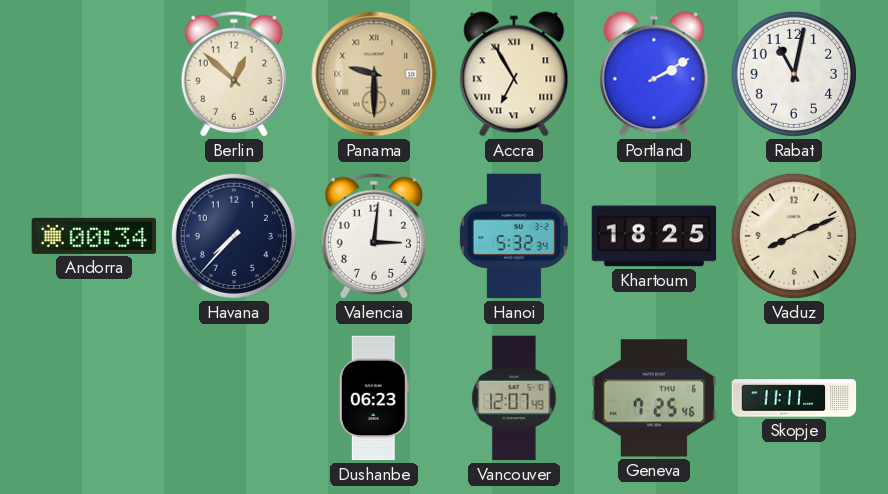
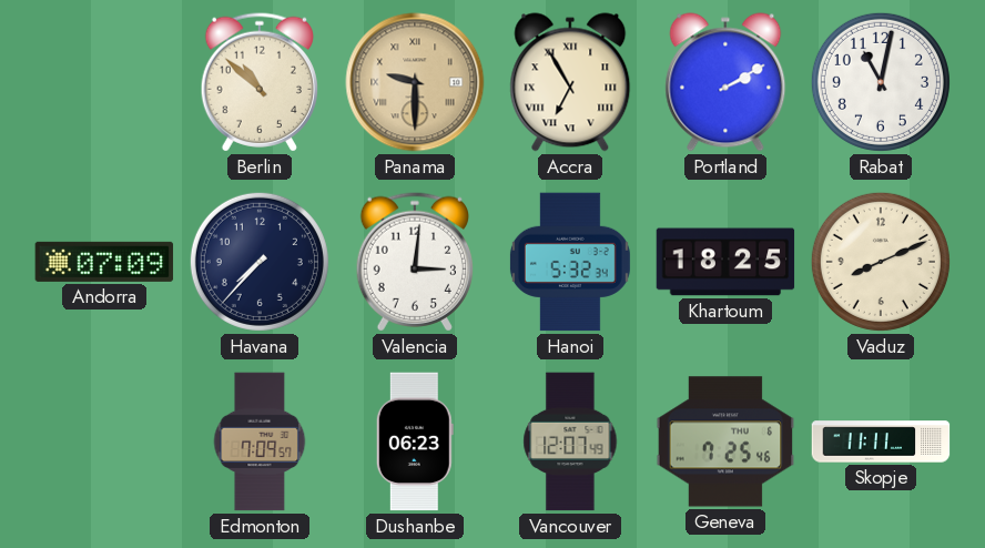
Berlin: 12:52 -> 10:52 (260, 82)
Andorra: 00:34 -> 07:09 (104, 262)
Edmonton: none -> 7:09 (260, 442)
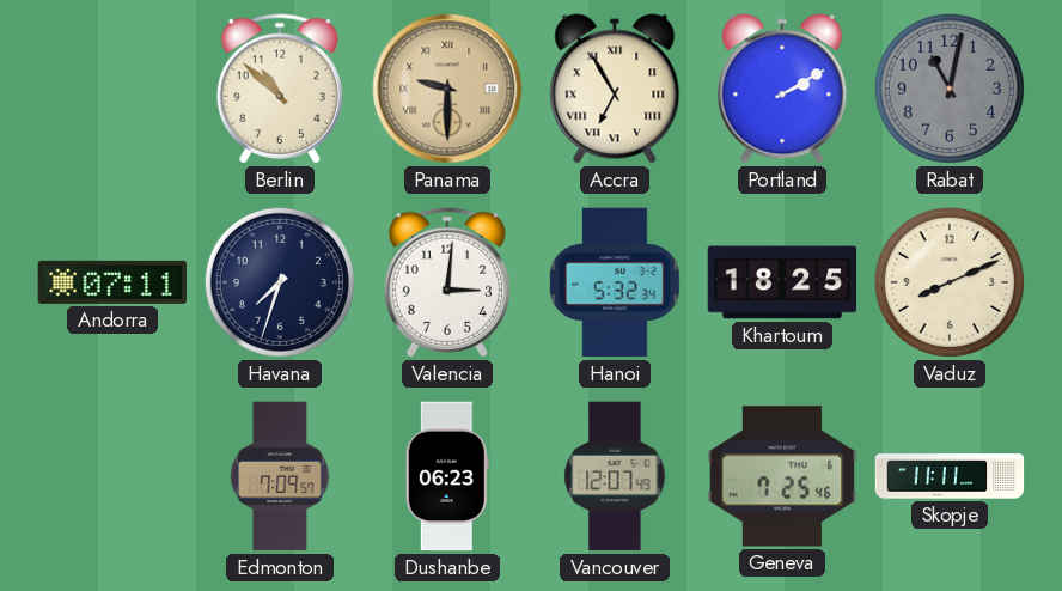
Rabat dial: white -> grey (950, 89)
Andorra: 07:09 -> 07:11 (112, 282)
Havana: 7:37 -> 7:33 (280, 282)
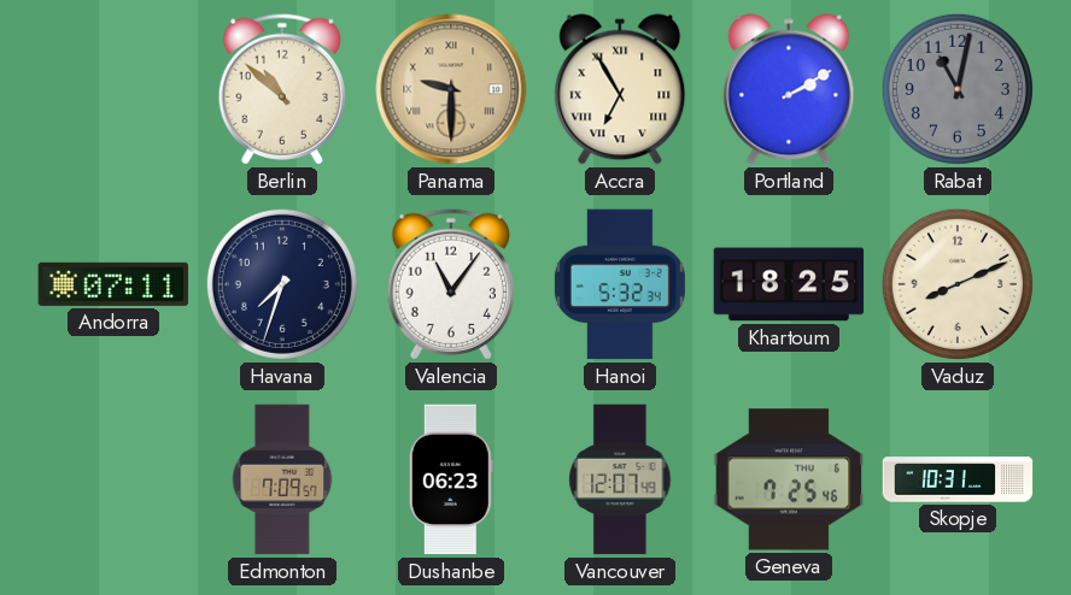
Valencia: 3:01 -> 11:06 (451, 284)
Skopje: 11:11 -> 10:31 (958, 479)
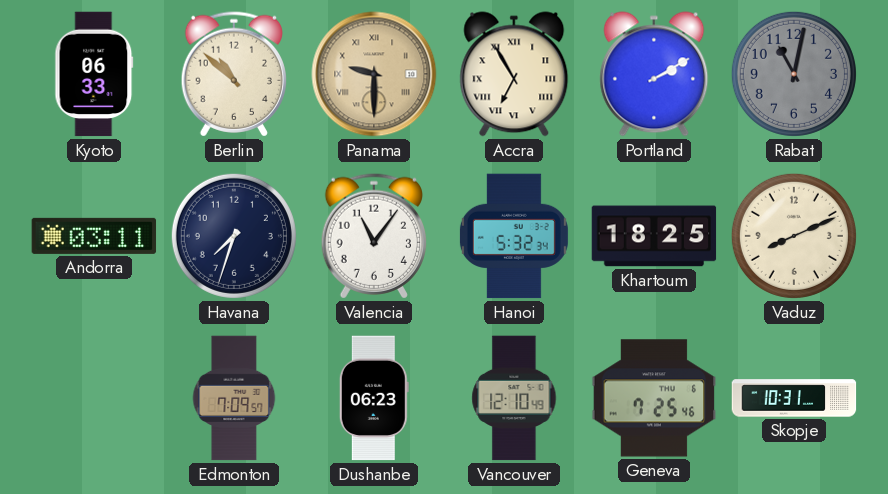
Kyoto: none -> 06:33 (94, 74)
Andorra: 07:11 -> 03:11 (94, 236)
Vancouver: 12:07 -> 12:10 (514, 398)
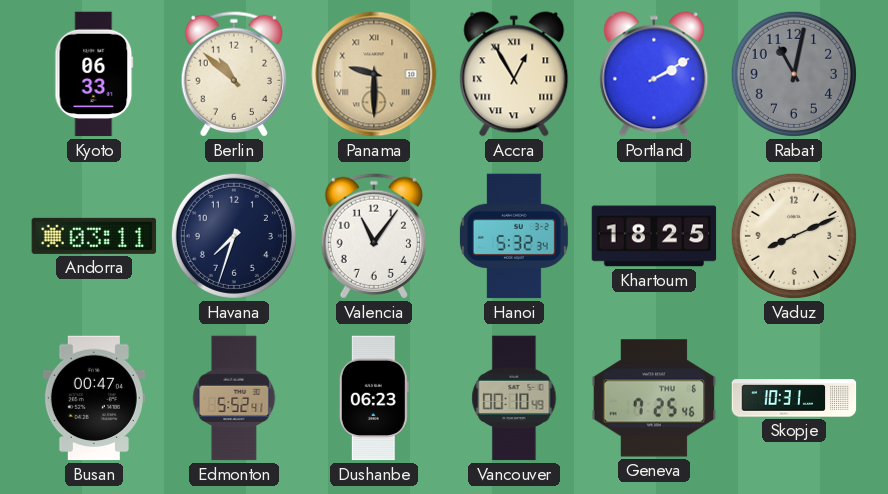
Accra: 6:55 -> 12:55 (514, 74)
Busan: none -> 00:47 (94, 398)
Edmonton: 7:09 -> 5:52 (234, 398)
Vancouver: 12:10 -> 00:10 (514, 398)
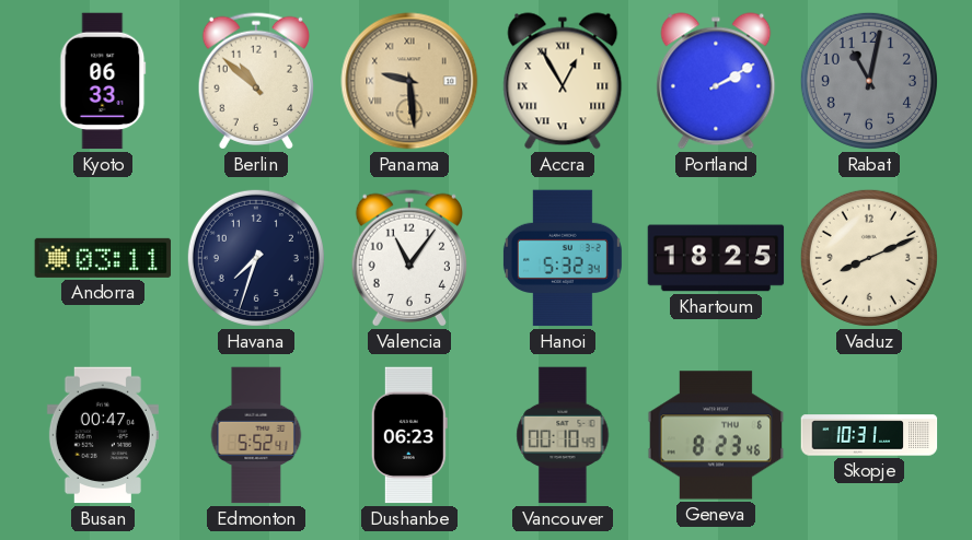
Panama: 9:30 -> 9:29 (409, 81)
Geneva: 7:25 -> 8:23 (716, 435)
